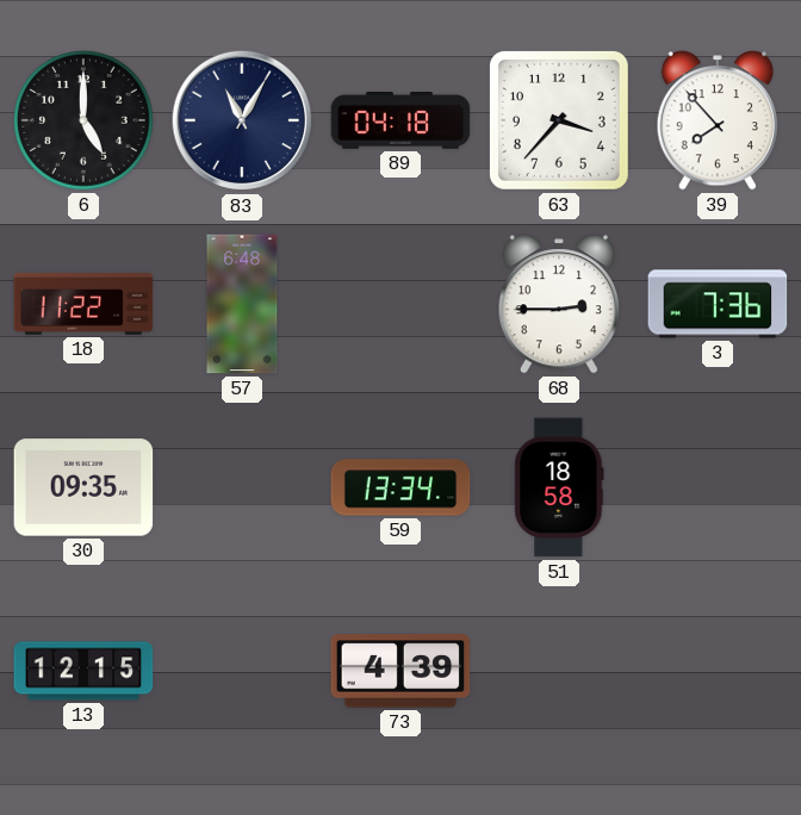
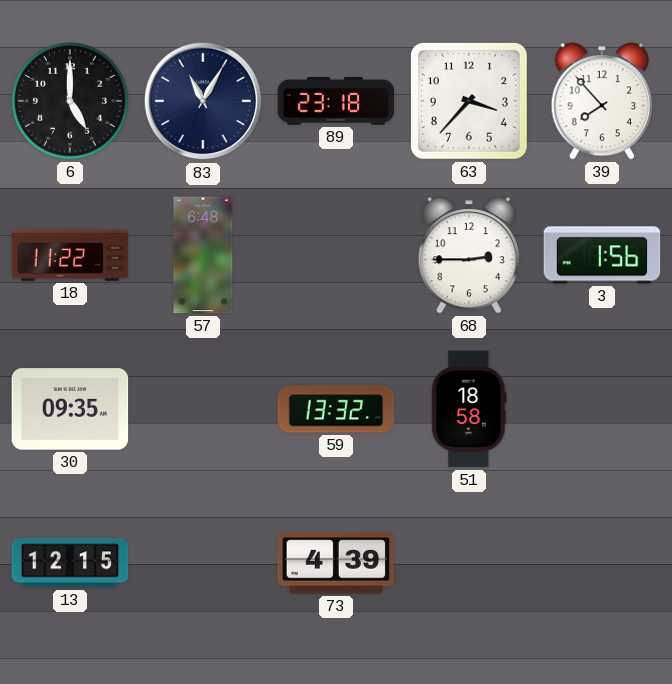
89: 04:18 -> 23:18 (336, 101)
3: 7:36 -> 1:56 (602, 255)
59: 13:34 -> 13:32 (336, 409)
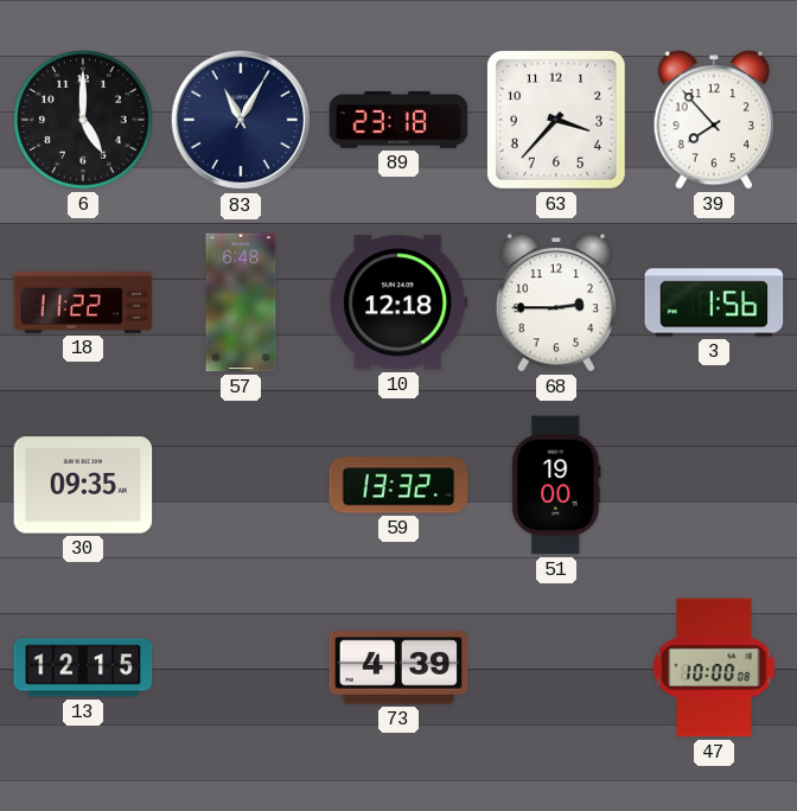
10: none -> 12:18 (398, 302)
51: 18:58 -> 19:00 (556, 485)
47: none -> 10:00 (714, 668)
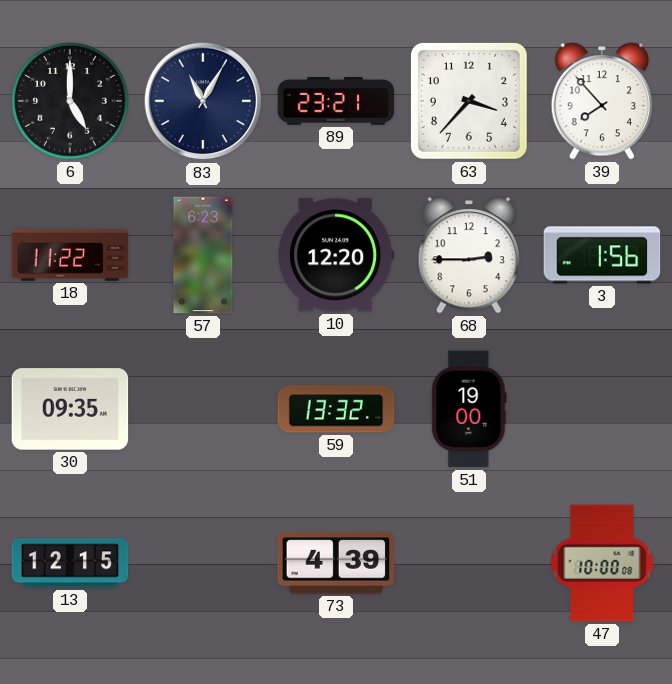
89: 23:18 -> 23:21 (336, 101)
57: 6:48 -> 6:23 (203, 255)
10: 12:18 -> 12:20 (336, 255)
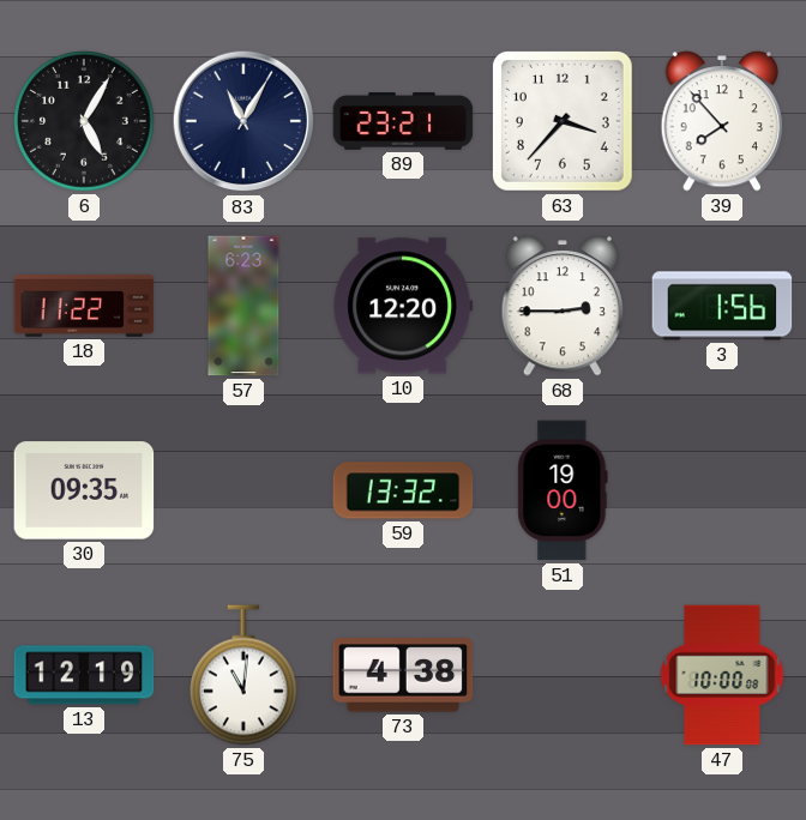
6: 5:00 -> 5:05 (84, 121)
13: 12:15 -> 12:19 (84, 675)
75: none -> 11:01 (245, 675)
73: 4:39 -> 4:38 (403, 675)
